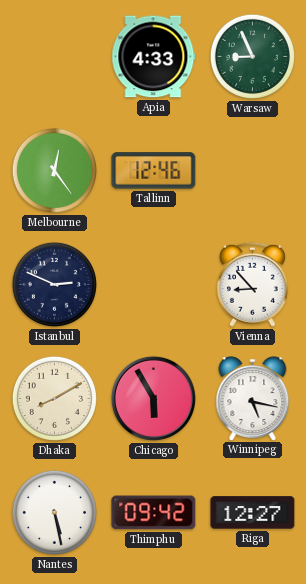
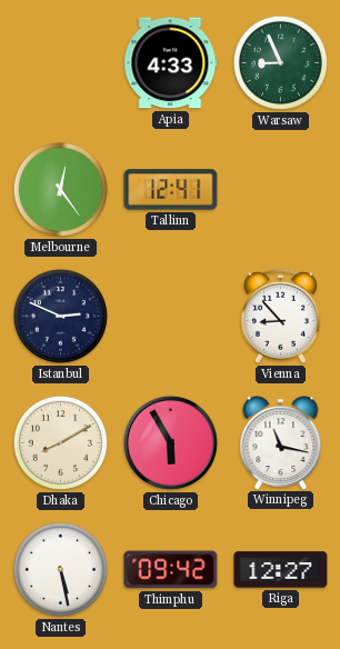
Tallinn: 12:46 -> 12:41 (171, 190)
Winnipeg: 5:17 -> 11:17 (281, 442)
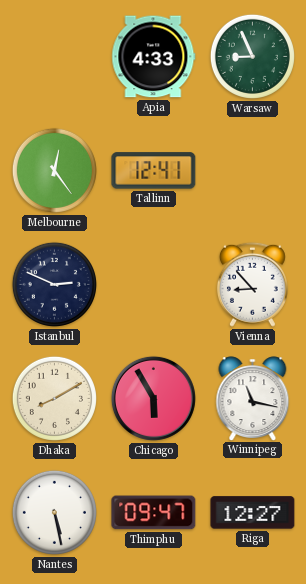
Thimphu: 09:42 -> 09:47 (154, 513)
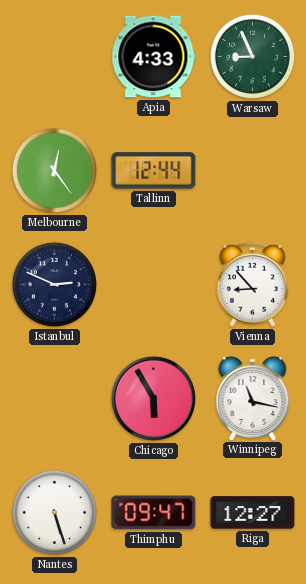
Tallinn: 12:41 -> 12:44 (154, 171)
Dhaka: 8:10 -> none (54, 398)
Nantes: 5:28 -> 5:27 (54, 512)
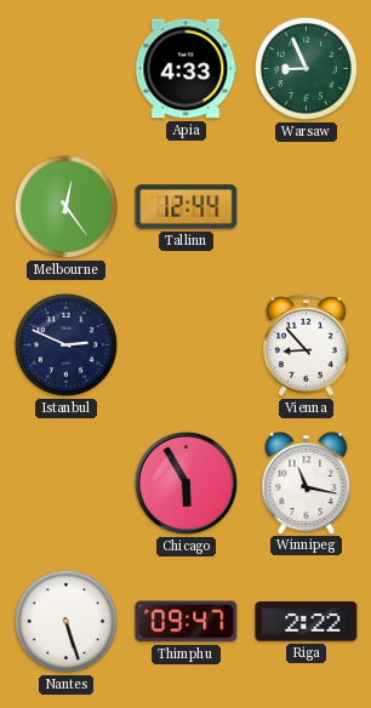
Riga: 12:27 -> 2:22 (307, 622)
